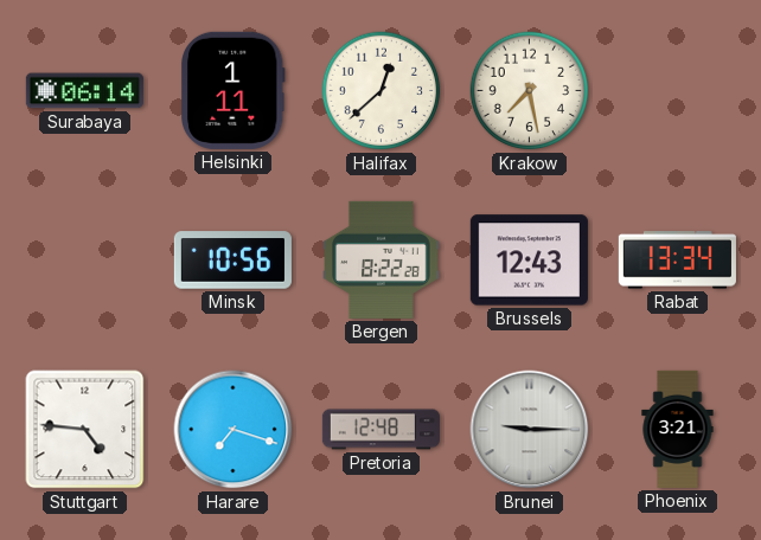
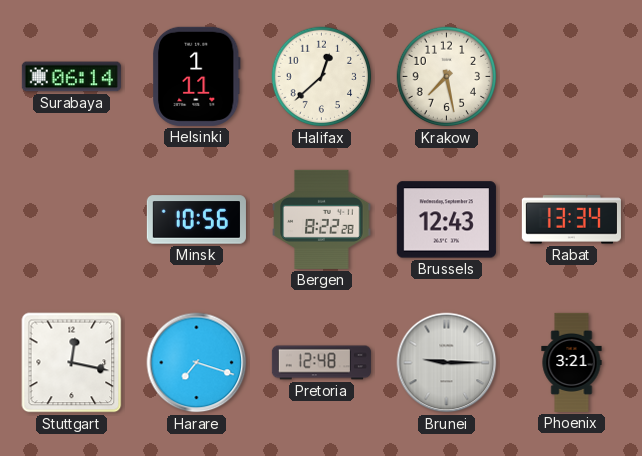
Stuttgart: 4:46 -> 12:17 (72, 363)
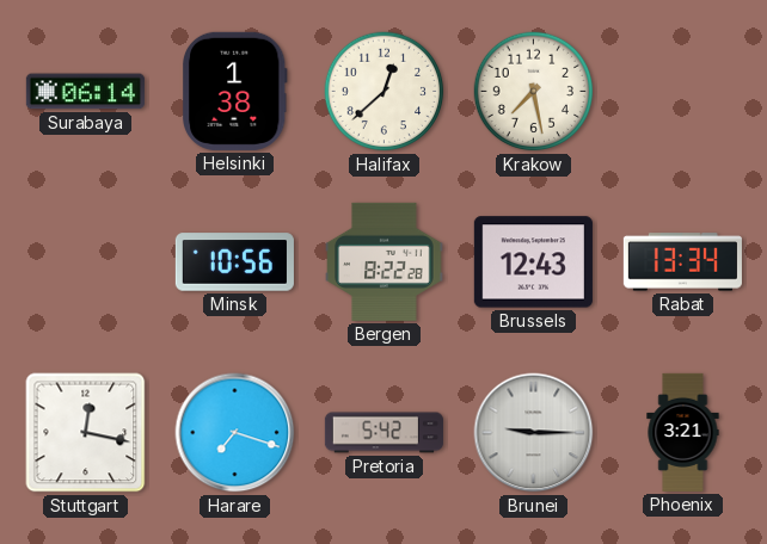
Helsinki: 1:11 -> 1:38 (234, 91)
Pretoria: 12:48 -> 5:42 (383, 433)
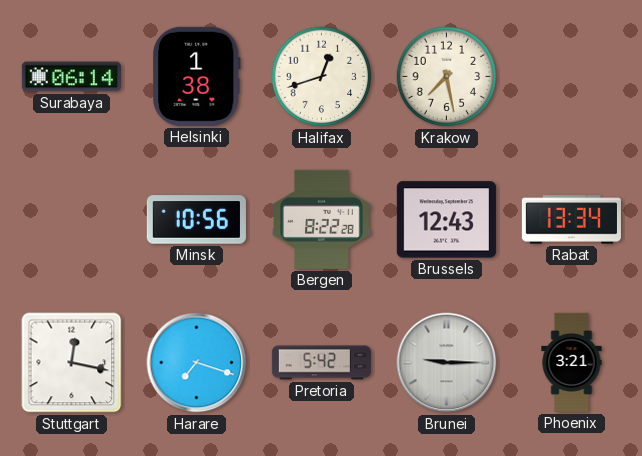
Halifax: 12:38 -> 12:42 (322, 77)
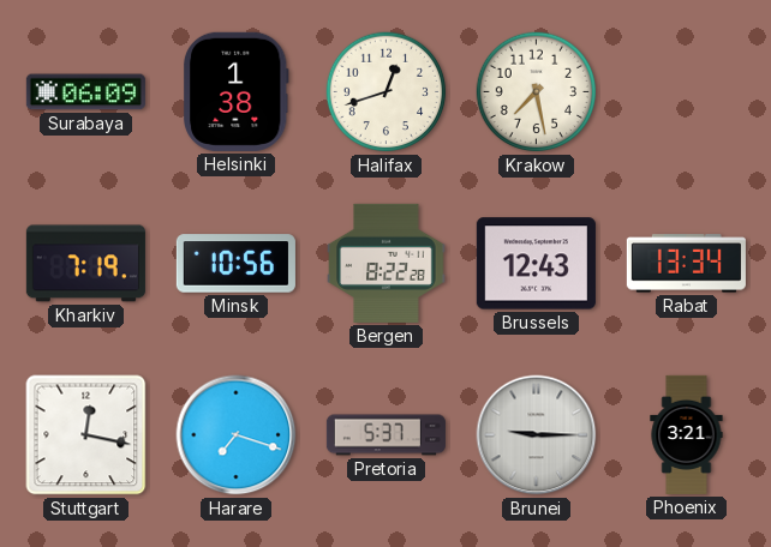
Surabaya: 06:14 -> 06:09 (85, 92)
Kharkiv: none -> 7:19 (85, 264)
Pretoria: 5:42 -> 5:37 (385, 435)
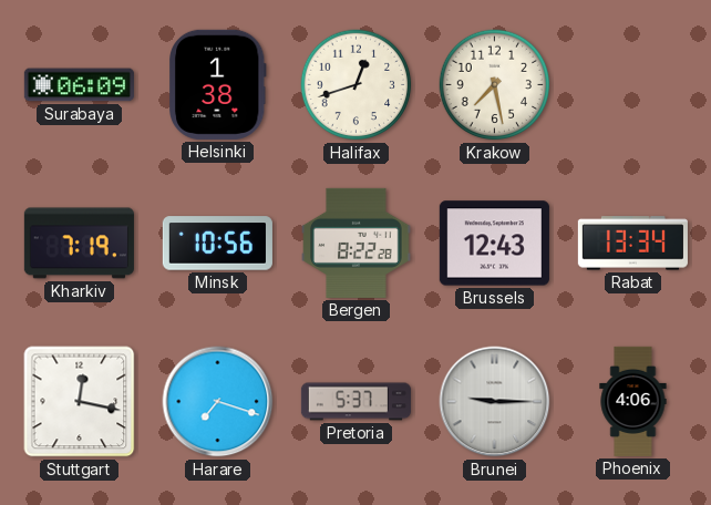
Phoenix: 3:21 -> 4:06 (633, 401)
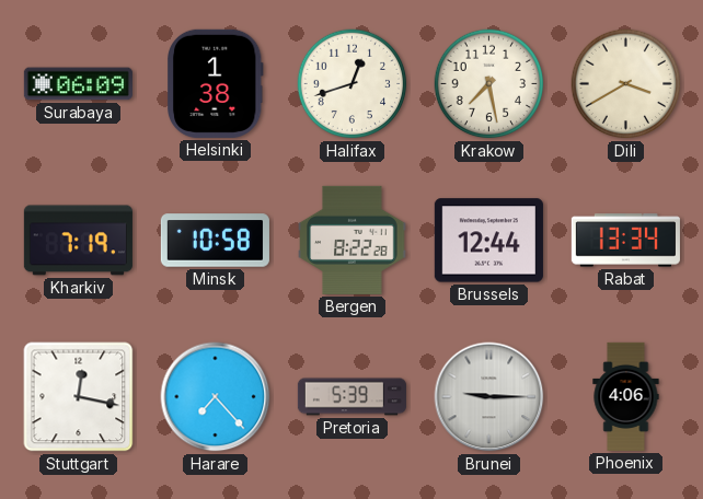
Dili: none -> 3:40 (626, 84)
Minsk: 10:56 -> 10:58 (215, 241)
Brussels: 12:43 -> 12:44 (488, 241)
Harare: 7:18 -> 7:23 (216, 397)
Pretoria: 5:37 -> 5:39 (351, 397)
